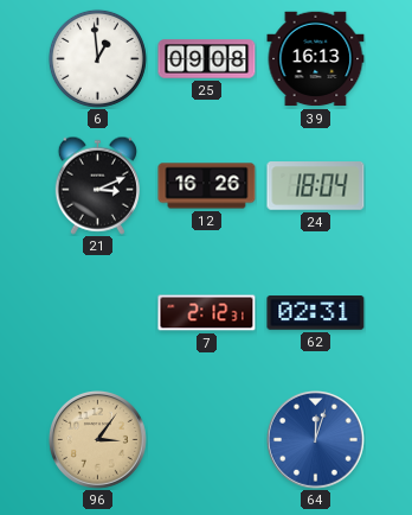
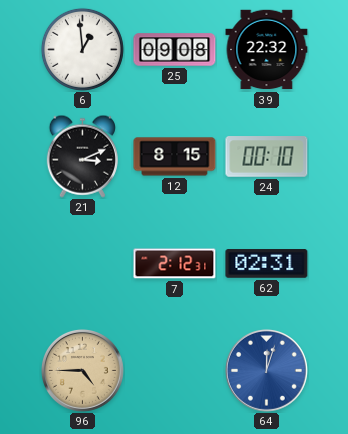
39: 16:13 -> 22:32 (267, 50)
12: 16:26 -> 8:15 (175, 157)
24: 18:04 -> 00:10 (267, 157)
96: 3:06 -> 4:45 (83, 371)
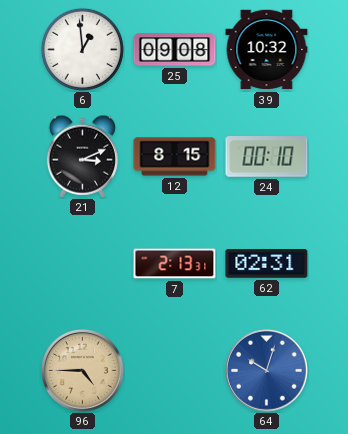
39: 22:32 -> 10:32 (267, 50)
7: 2:12 -> 2:13 (175, 264)
64: 12:03 -> 10:03 (267, 371)
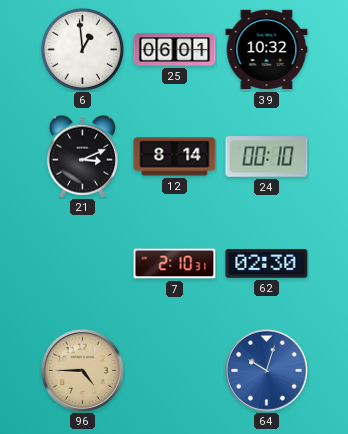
25: 09:08 -> 06:01 (175, 50)
12: 8:15 -> 8:14 (175, 157)
7: 2:13 -> 2:10 (175, 264)
62: 02:31 -> 02:30 (267, 264)
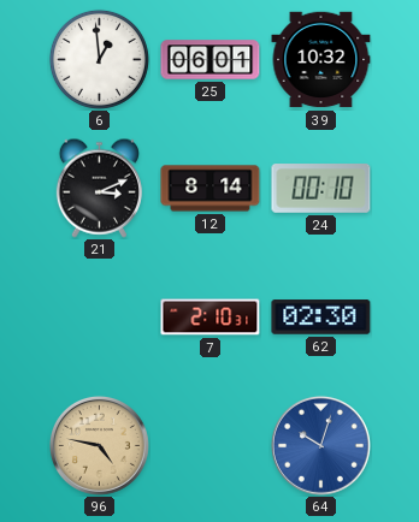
96: 4:45 -> 4:47 (100, 446)
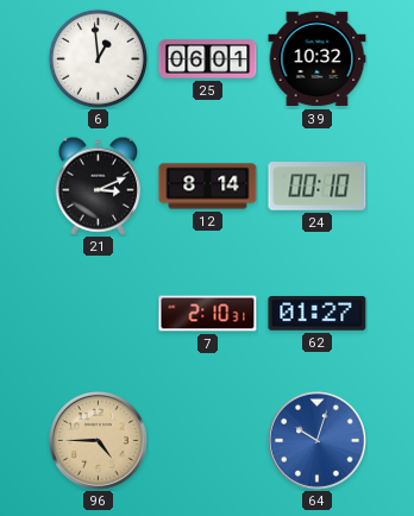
62: 02:30 -> 01:27 (318, 314)
96: 4:47 -> 4:45 (99, 441)
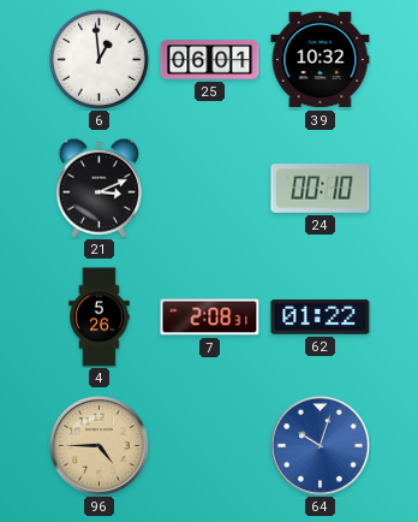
12: 8:14 -> none (208, 187)
4: none -> 5:26 (100, 318)
7: 2:10 -> 2:08 (210, 318)
62: 01:27 -> 01:22 (321, 318)
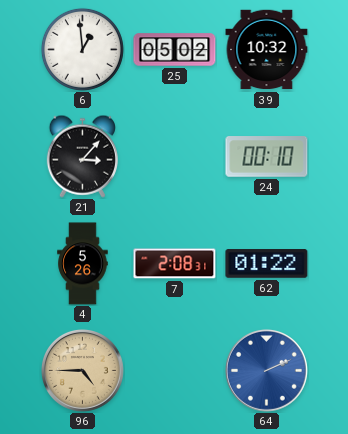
25: 06:01 -> 05:02 (175, 50)
21: 3:11 -> 3:07 (82, 156)
64: 10:03 -> 2:11 (267, 371)
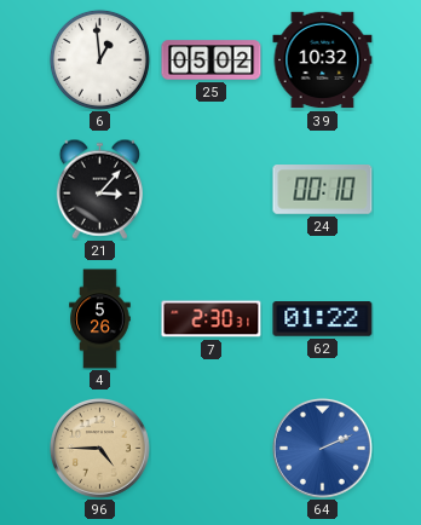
7: 2:08 -> 2:30 (212, 319)
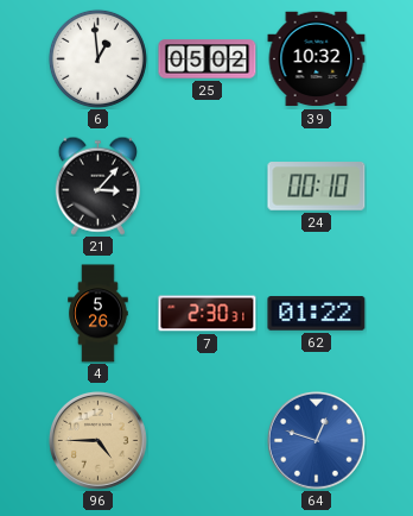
64: 2:11 -> 12:48 (317, 441)
